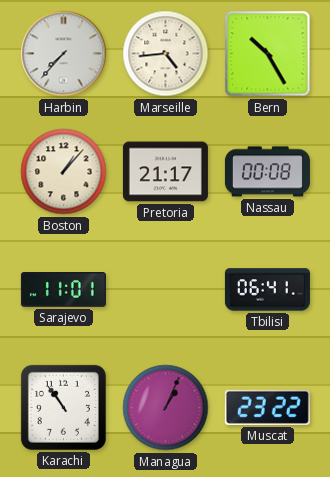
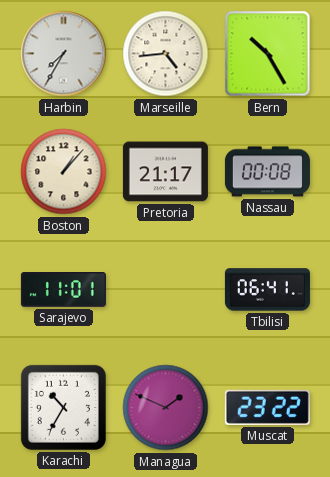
Harbin: 7:37 -> 7:35 (64, 54)
Karachi: 10:54 -> 10:35 (63, 407)
Managua: 1:04 -> 1:49 (166, 408)
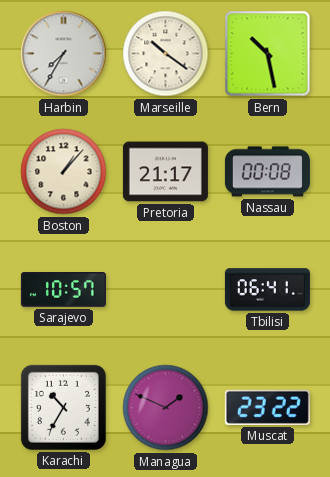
Marseille: 4:44 -> 10:21 (166, 54)
Bern: 10:25 -> 10:28 (268, 54)
Sarajevo: 11:01 -> 10:57 (63, 290)
